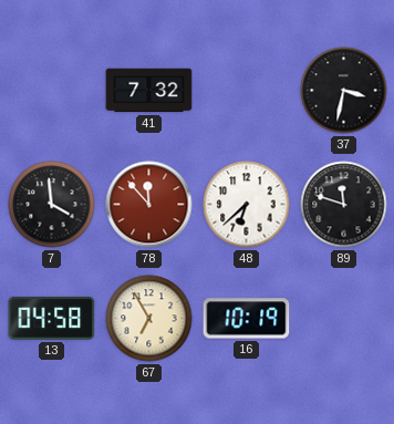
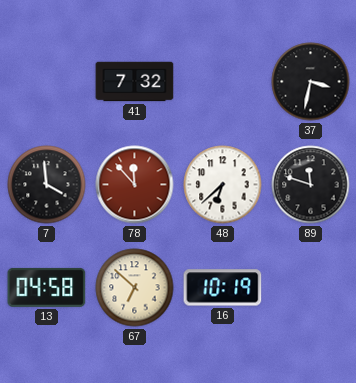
67: 6:55 -> 6:52 (135, 288)
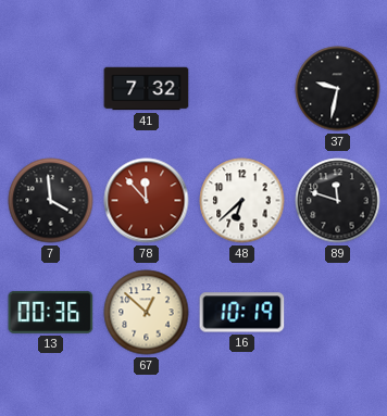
37: 3:32 -> 9:32 (338, 89)
13: 04:58 -> 00:36 (51, 312)
67: 6:52 -> 12:52 (147, 313)
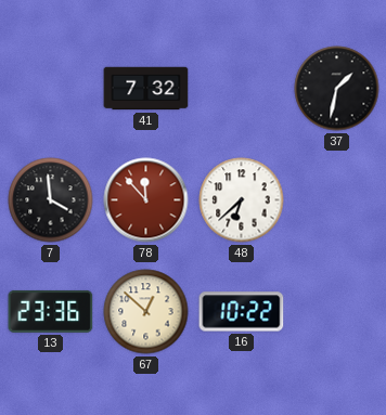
37: 9:32 -> 1:32 (337, 89)
89: 11:48 -> none (338, 201)
13: 00:36 -> 23:36 (51, 311)
16: 10:19 -> 10:22 (242, 312)
